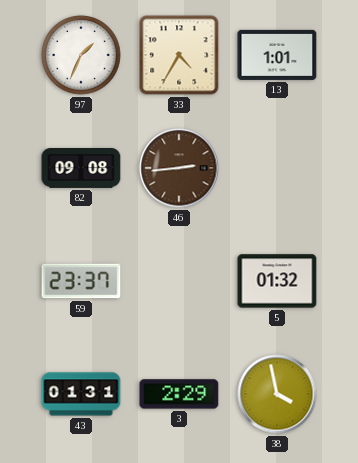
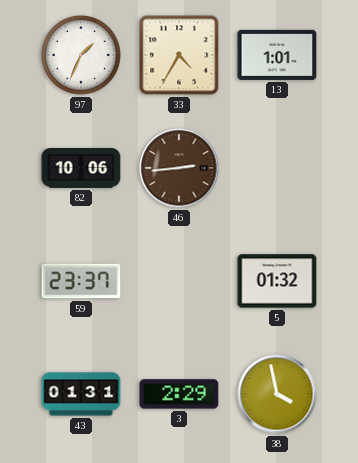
82: 09:08 -> 10:06 (81, 169)
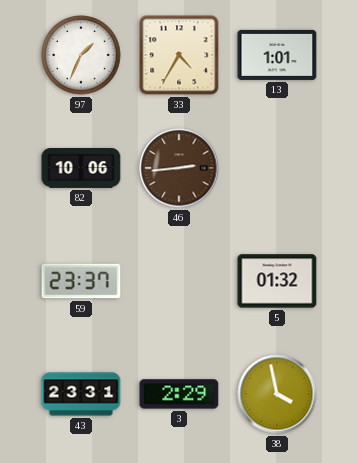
43: 01:31 -> 23:31 (81, 394)
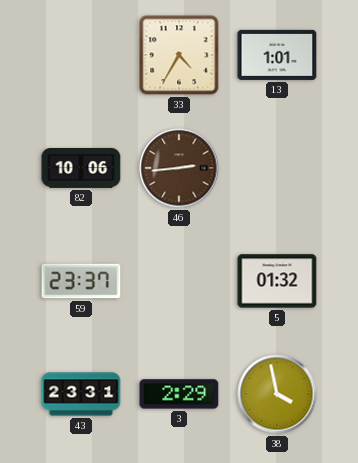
97: 1:34 -> none (81, 55)
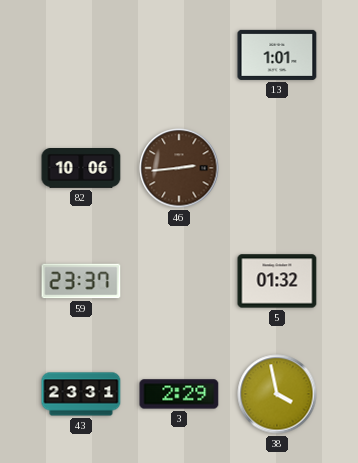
33: 4:35 -> none (179, 55)
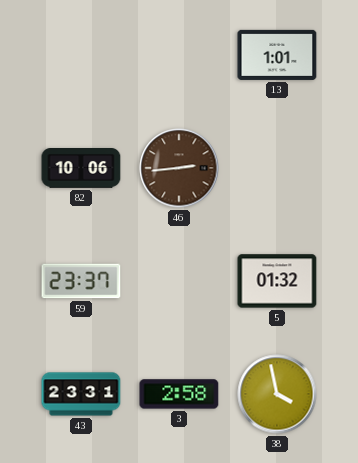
3: 2:29 -> 2:58 (179, 394)
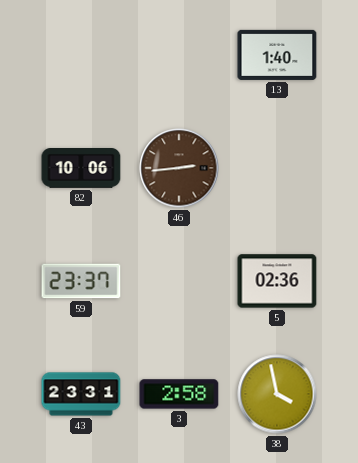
13: 1:01 -> 1:40 (277, 55)
5: 01:32 -> 02:36 (277, 281)
